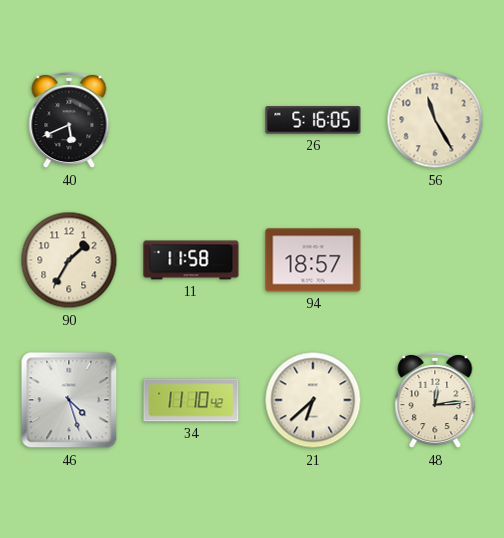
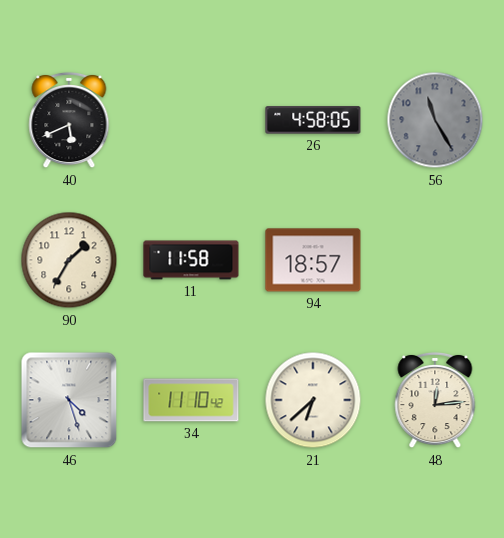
26: 5:16 -> 4:58 (313, 120)
56 dial: cream -> grey (435, 120)
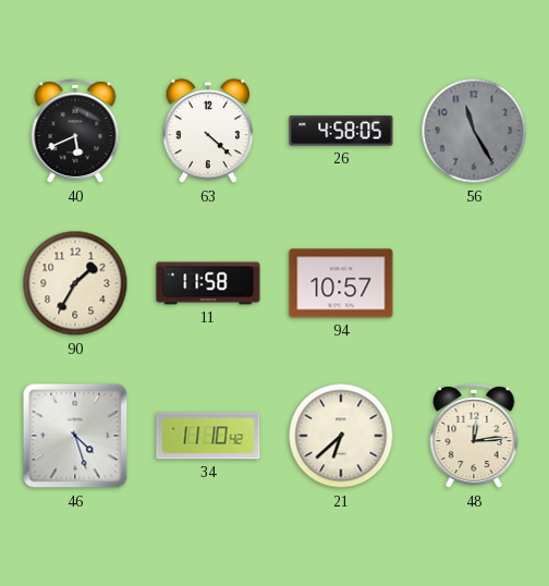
63: none -> 4:22 (208, 131)
94: 18:57 -> 10:57 (341, 283)
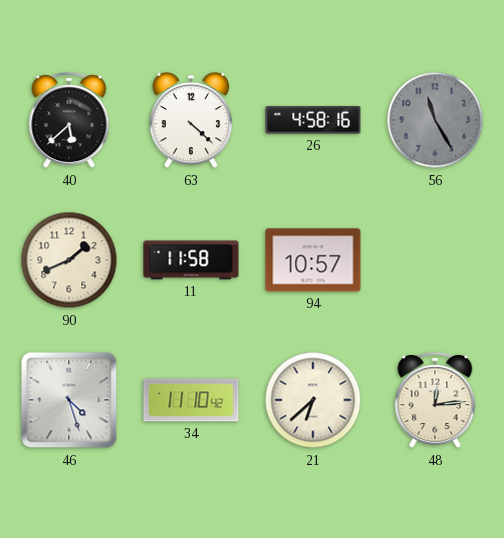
40: 5:41 -> 5:38 (69, 120)
26: 4:58:05 -> 4:58:16 (313, 120)
90: 1:35 -> 1:41 (69, 260)
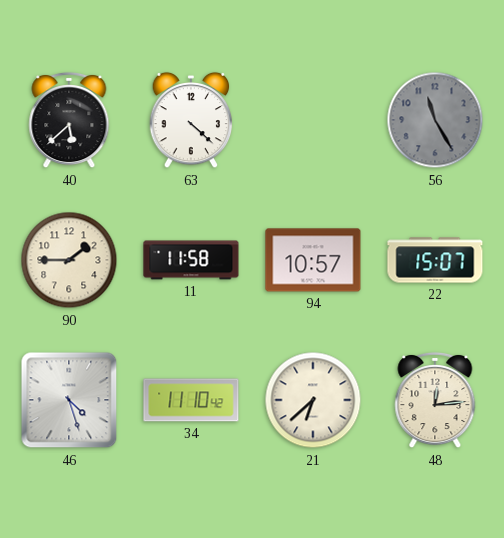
26: 4:58 -> none (313, 120)
90: 1:41 -> 1:45 (69, 260)
22: none -> 15:07 (435, 260)
